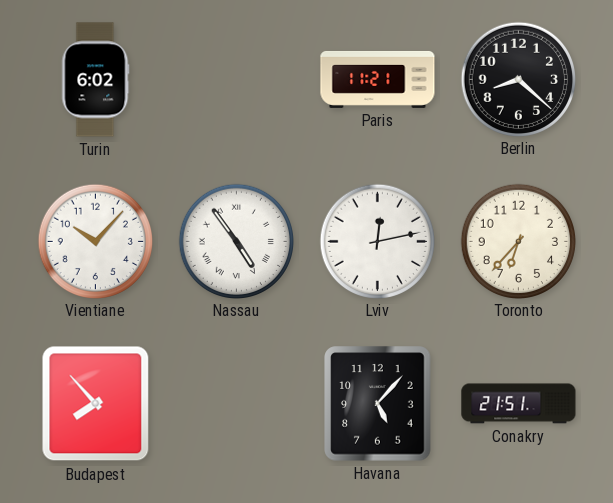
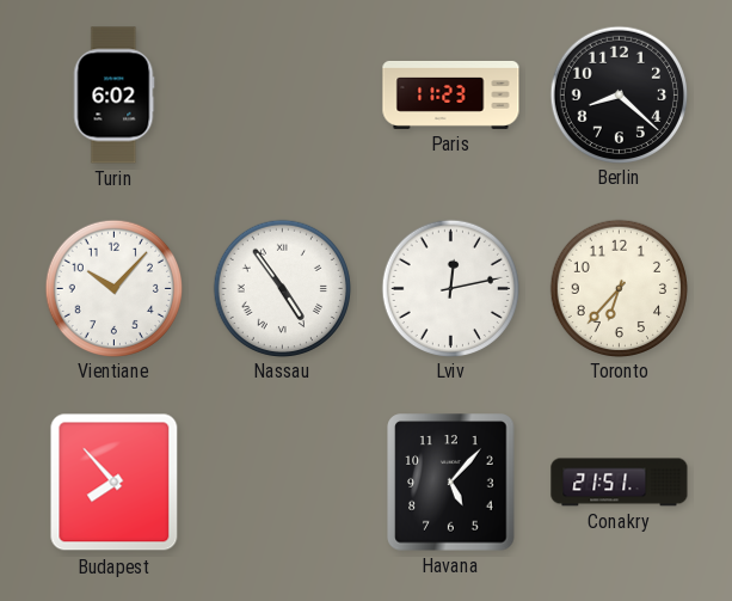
Paris: 11:21 -> 11:23 (451, 94)
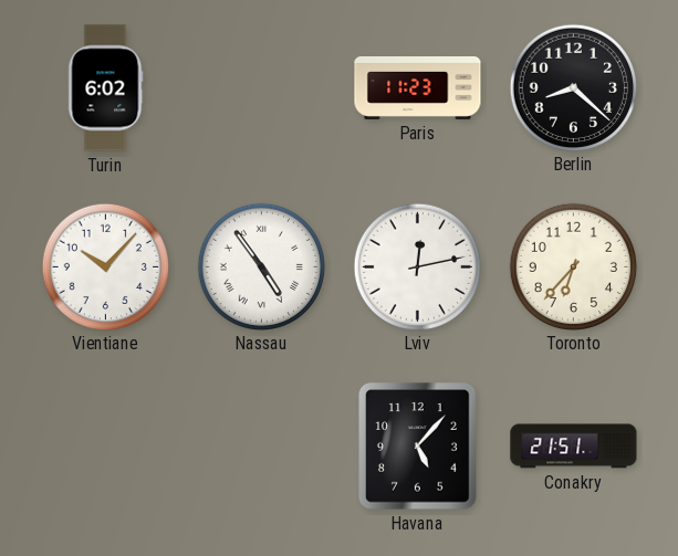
Budapest: 7:53 -> none (115, 483)
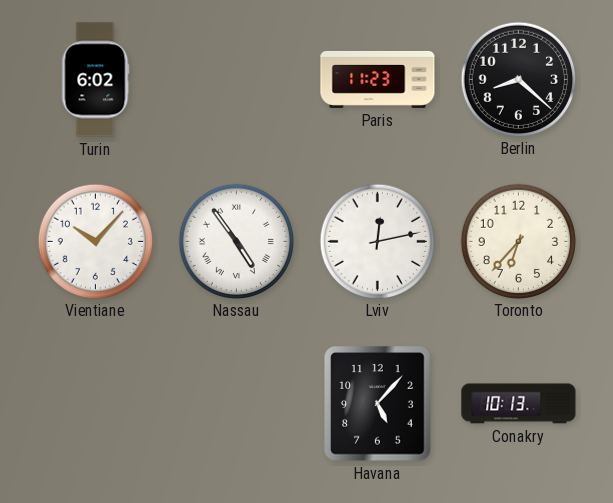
Conakry: 21:51 -> 10:13 (519, 404)
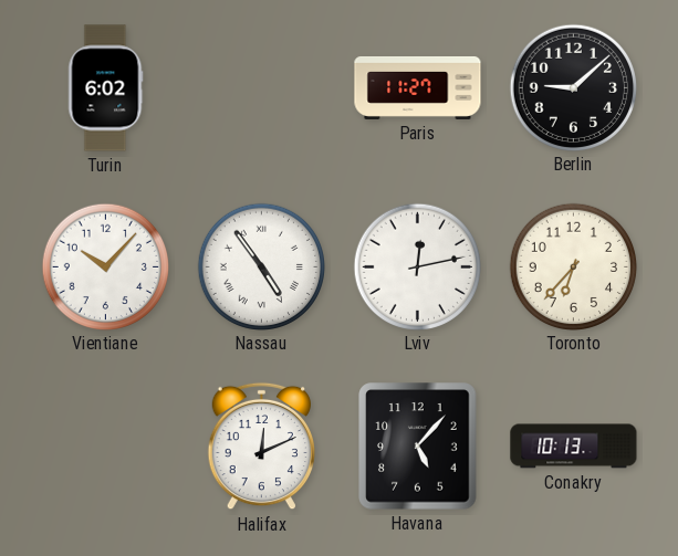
Paris: 11:23 -> 11:27 (418, 87)
Berlin: 8:22 -> 9:08 (573, 87)
Halifax: none -> 12:11 (261, 447)
